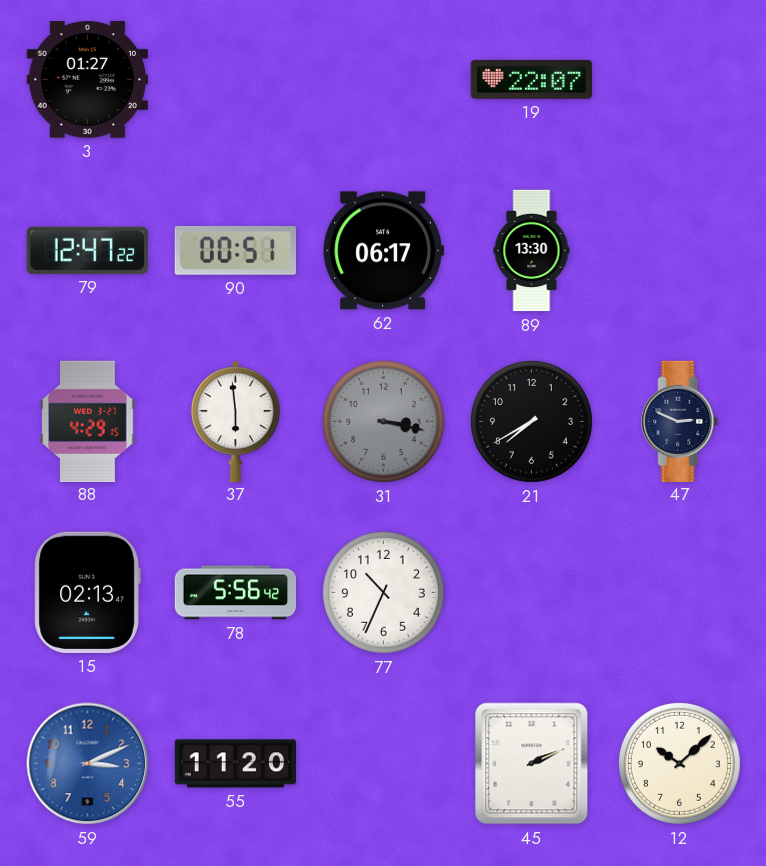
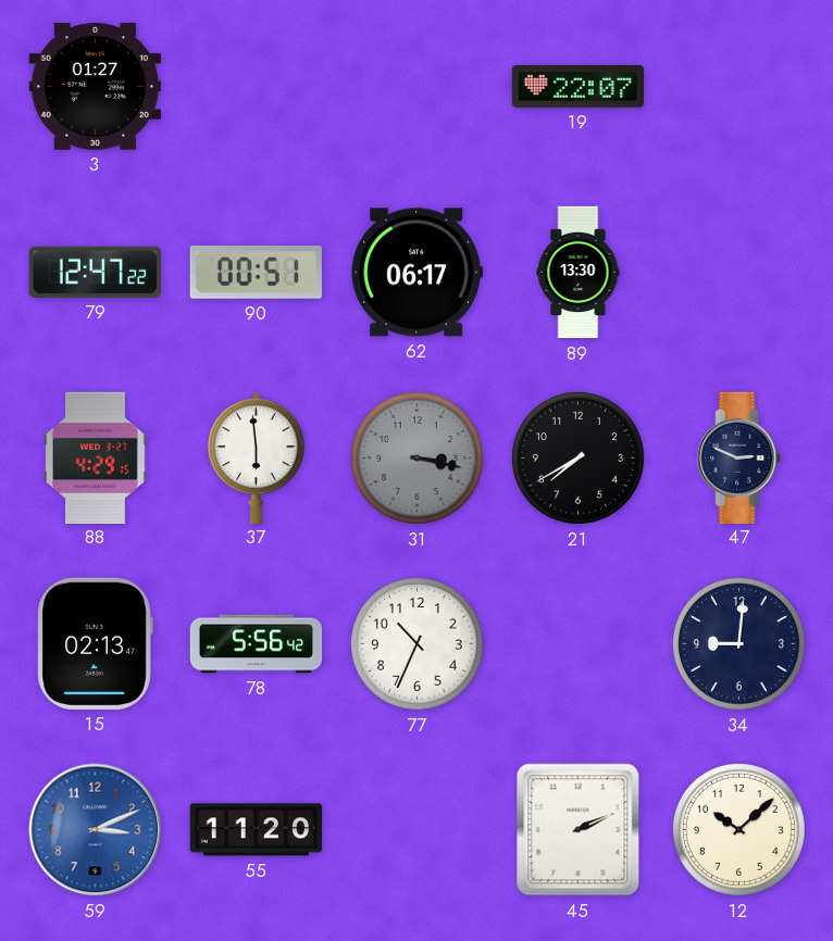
34: none -> 9:01 (738, 643)
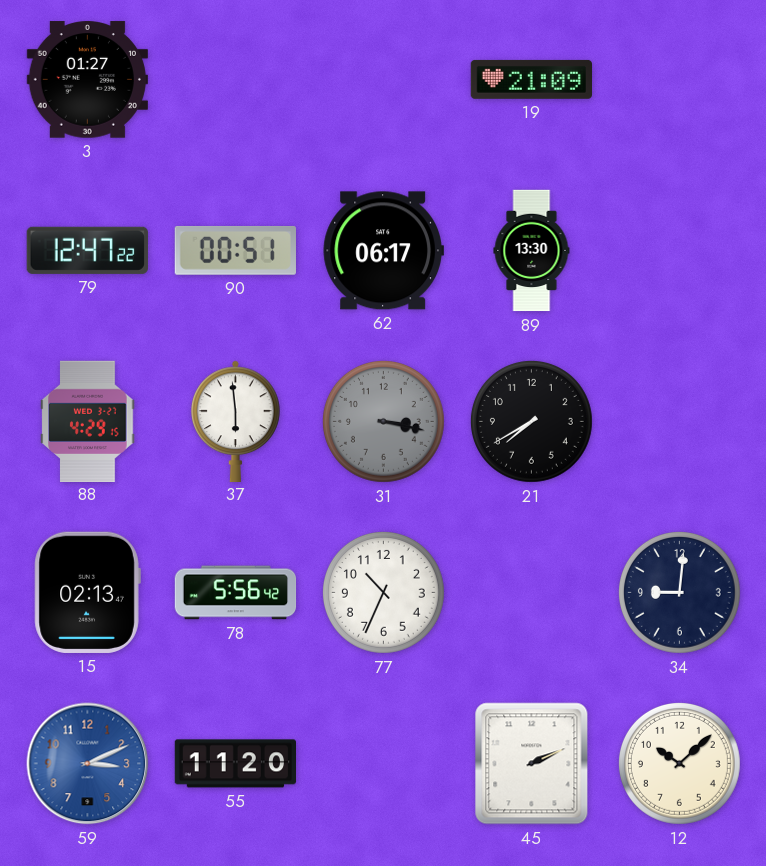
19: 22:07 -> 21:09 (531, 79)
47: 2:49 -> none (739, 457)
